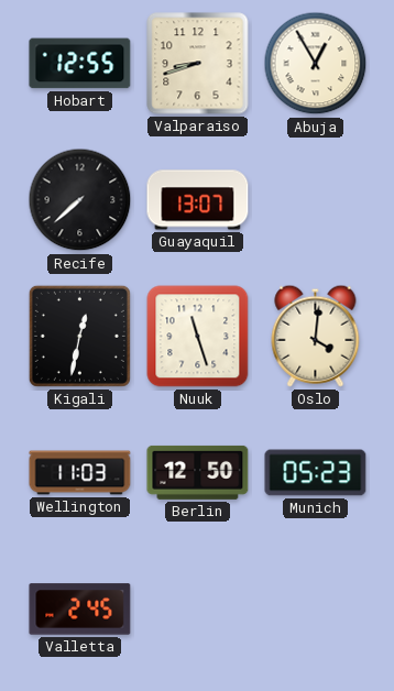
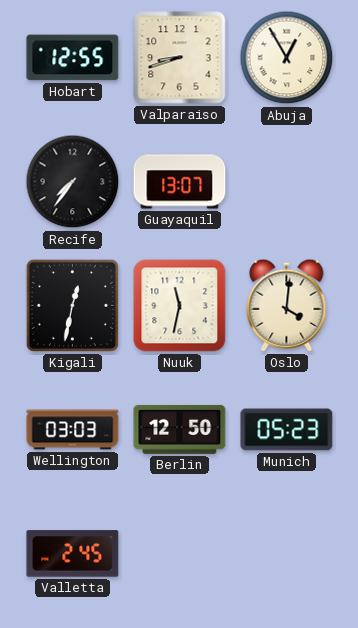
Recife: 7:38 -> 7:36 (73, 182)
Nuuk: 11:27 -> 11:32 (180, 306)
Wellington: 11:03 -> 03:03 (73, 430)
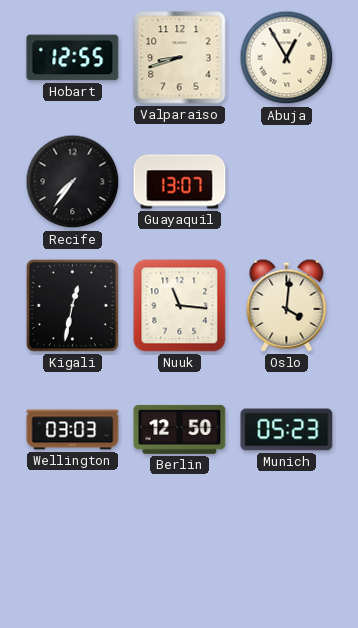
Nuuk: 11:32 -> 11:16 (180, 306)
Valletta: 2:45 -> none (73, 554)
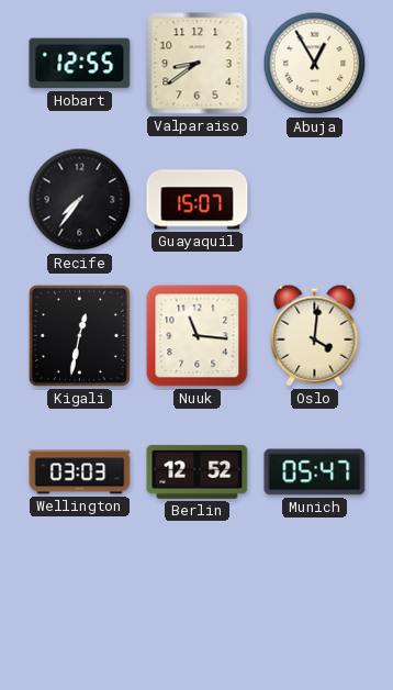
Valparaiso: 8:42 -> 8:39 (198, 64)
Guayaquil: 13:07 -> 15:07 (198, 200)
Berlin: 12:50 -> 12:52 (198, 471)
Munich: 05:23 -> 05:47 (315, 472)
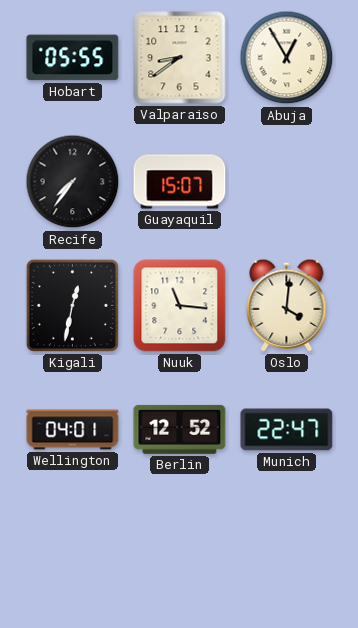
Hobart: 12:55 -> 05:55 (73, 58)
Wellington: 03:03 -> 04:01 (73, 430)
Munich: 05:47 -> 22:47 (287, 430)
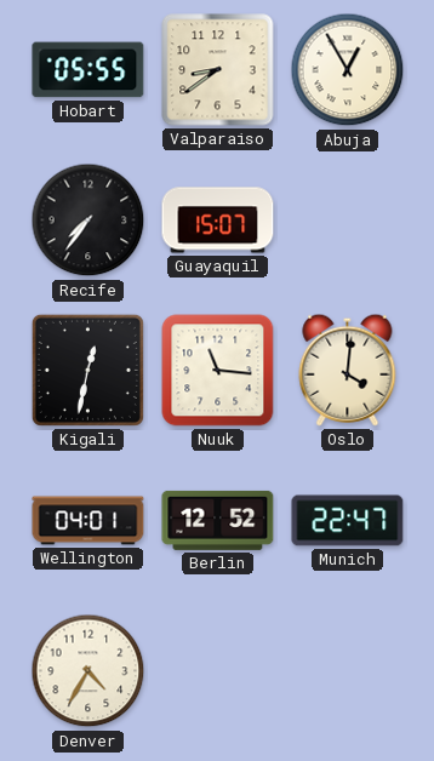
Denver: none -> 4:35 (88, 671)
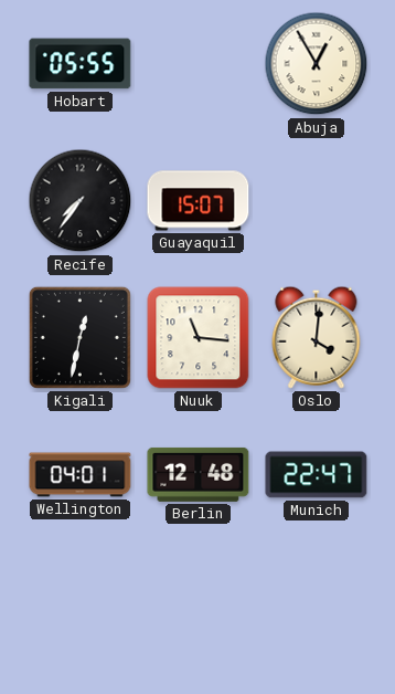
Valparaiso: 8:39 -> none (218, 70)
Berlin: 12:52 -> 12:48 (199, 474)
Denver: 4:35 -> none (88, 671)
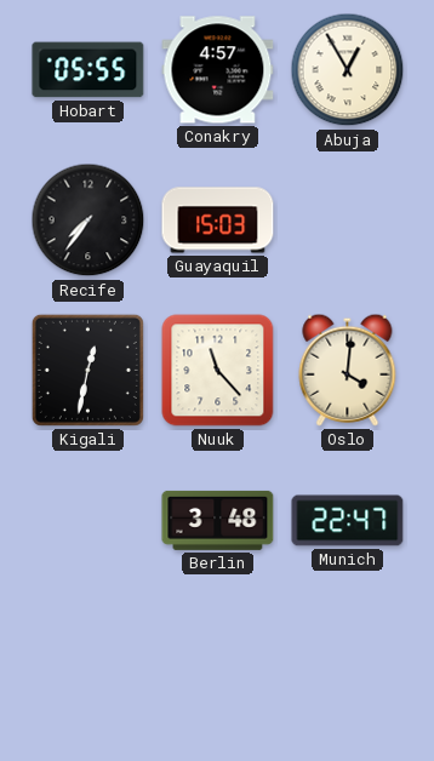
Conakry: none -> 4:57 (218, 70)
Guayaquil: 15:07 -> 15:03 (218, 221)
Nuuk: 11:16 -> 11:23 (218, 371)
Wellington: 04:01 -> none (81, 475)
Berlin: 12:48 -> 3:48 (218, 520)
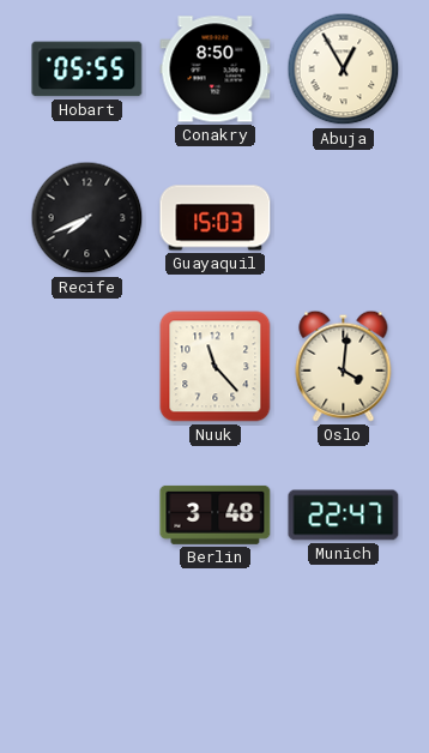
Conakry: 4:57 -> 8:50 (216, 70)
Recife: 7:36 -> 7:41 (87, 218)
Kigali: 12:32 -> none (87, 370)
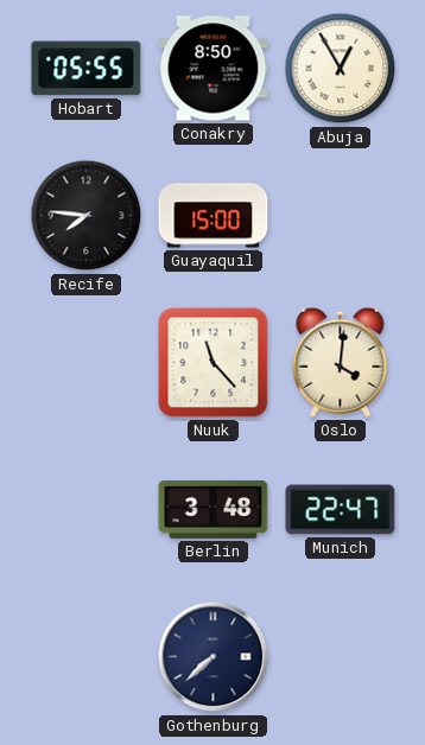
Recife: 7:41 -> 7:46 (87, 216)
Guayaquil: 15:03 -> 15:00 (214, 216)
Gothenburg: none -> 7:38 (214, 657)
